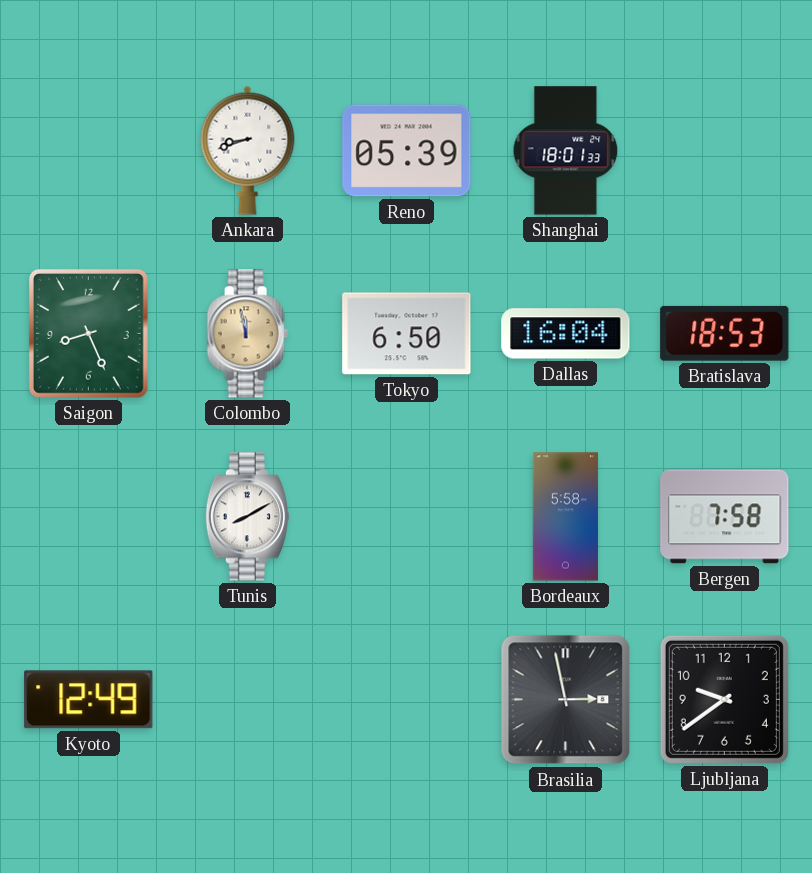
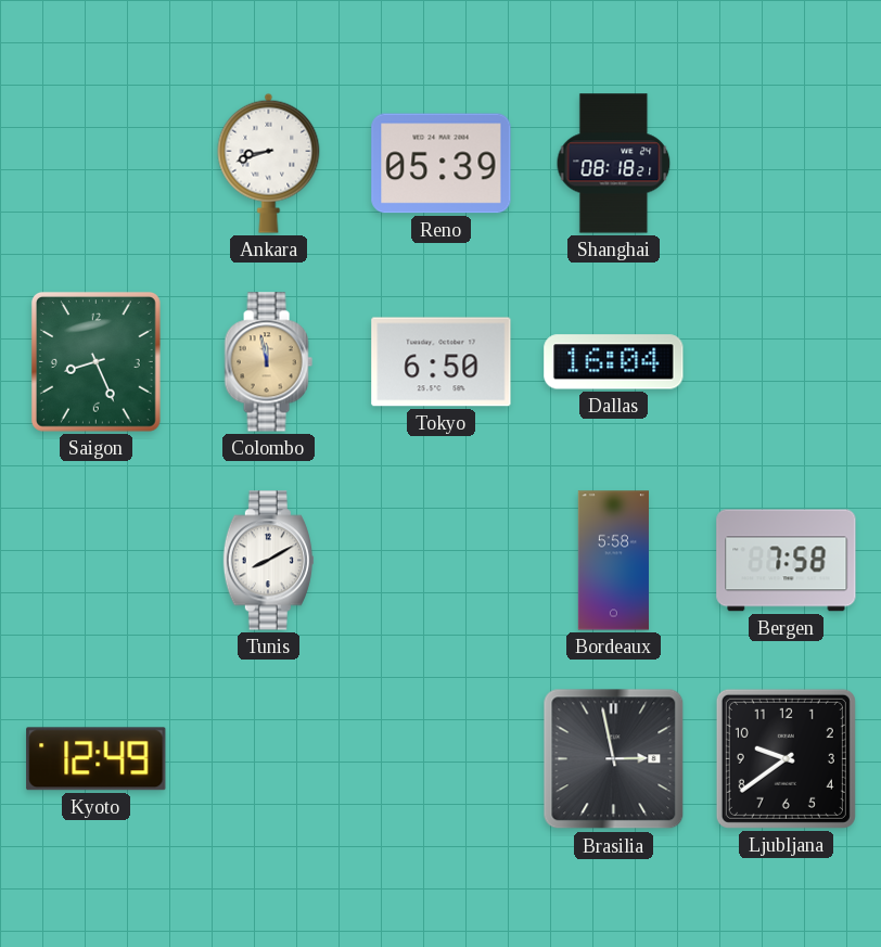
Shanghai: 18:01 -> 08:18 (614, 164)
Bratislava: 18:53 -> none (725, 333)
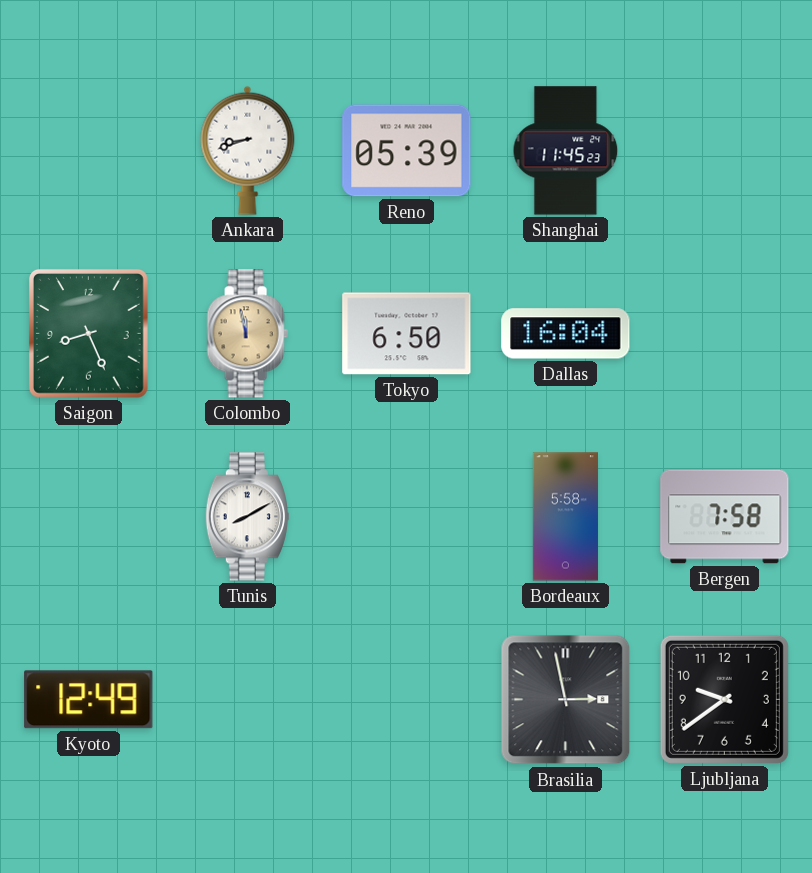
Shanghai: 08:18 -> 11:45 (566, 151)
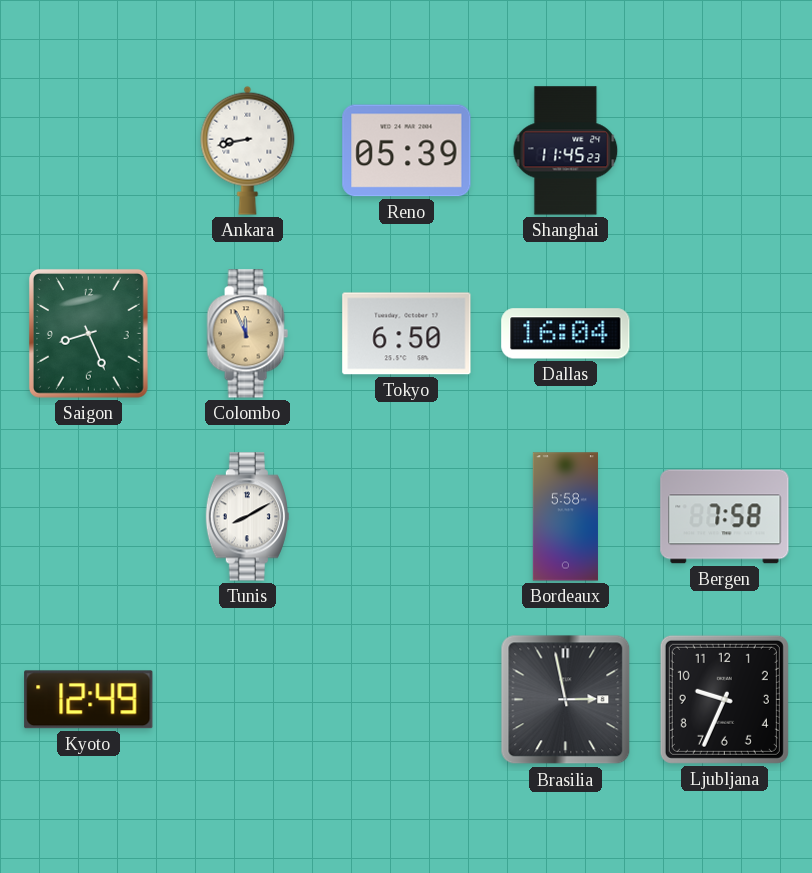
Ankara: 8:42 -> 8:43 (248, 150)
Colombo: 11:58 -> 11:56 (247, 334)
Ljubljana: 9:39 -> 9:34 (724, 699)
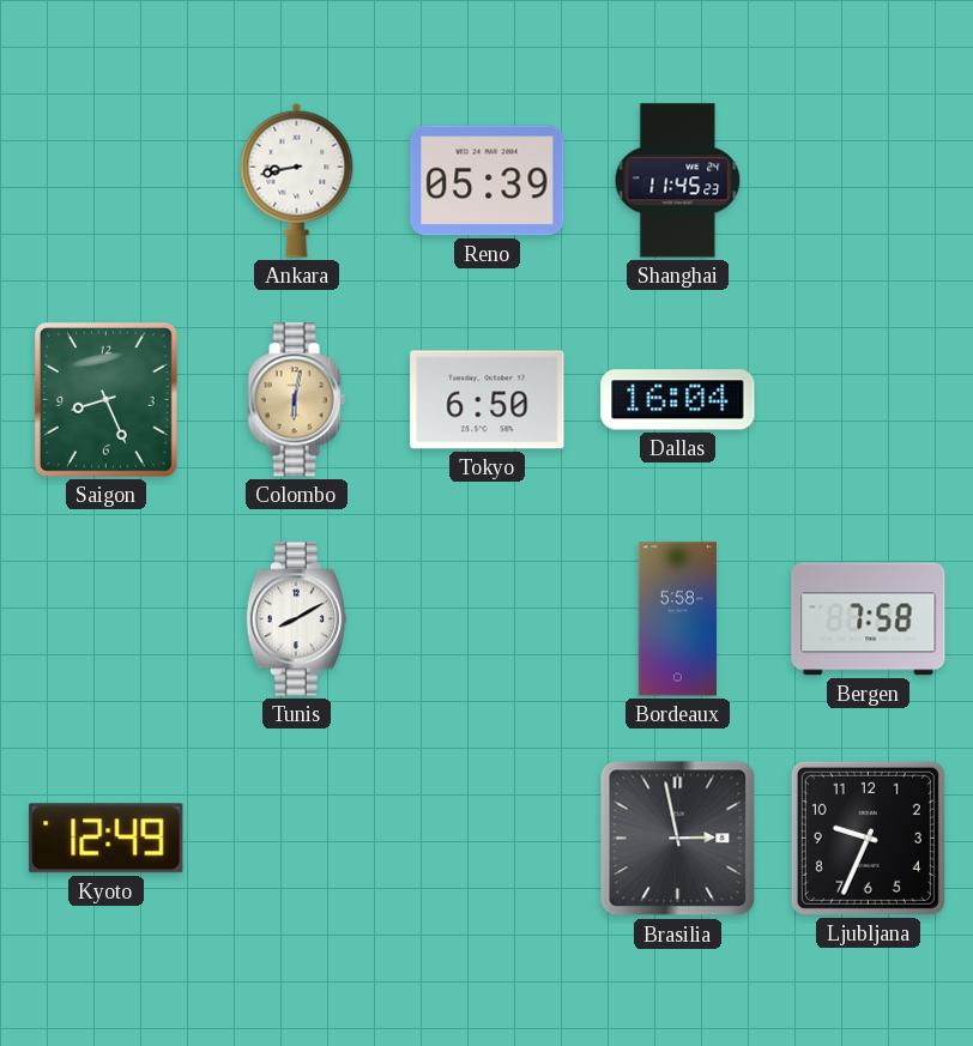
Colombo: 11:56 -> 6:02 (296, 400)
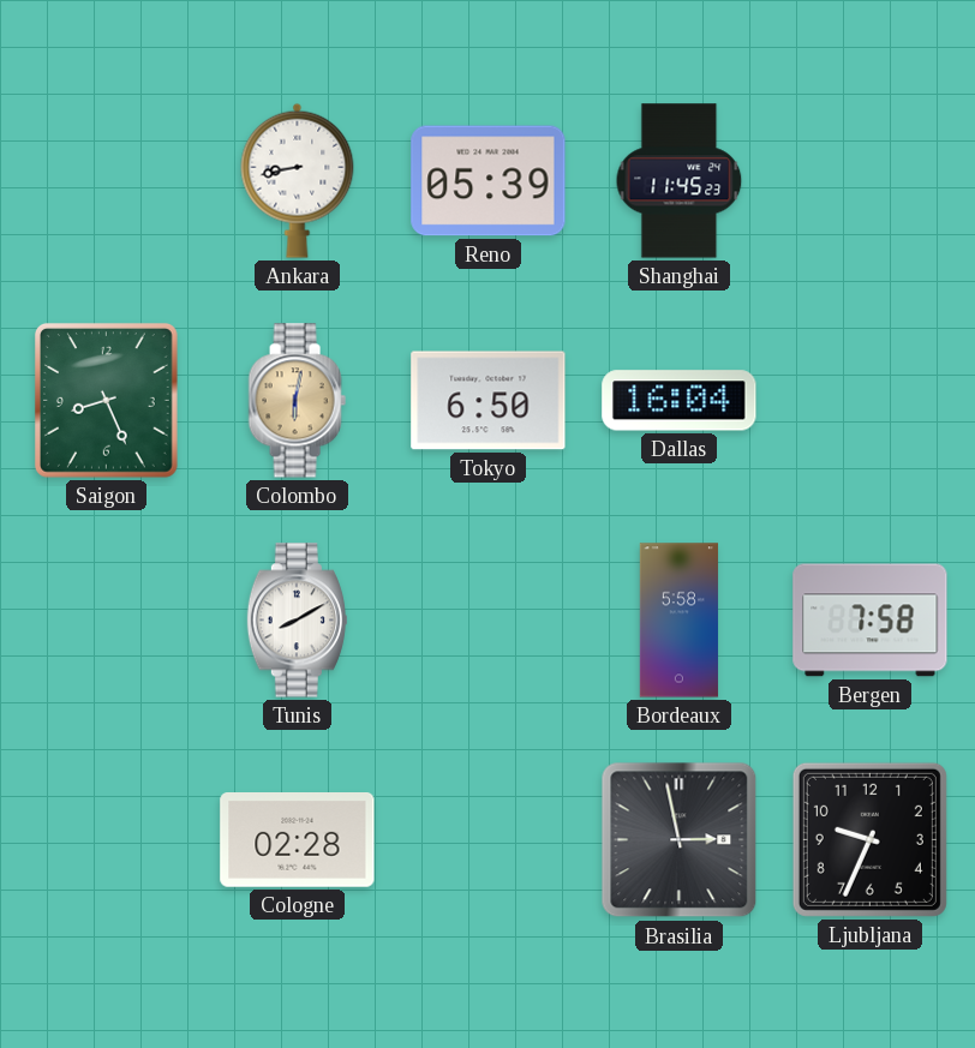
Kyoto: 12:49 -> none (107, 839)
Cologne: none -> 02:28 (298, 840)
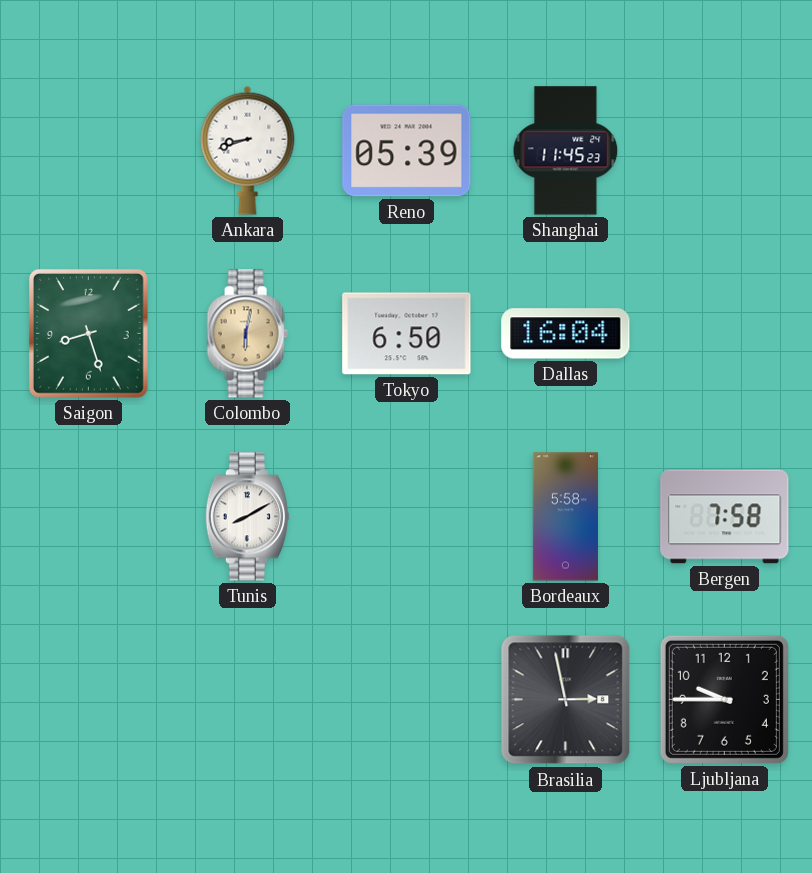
Ankara: 8:43 -> 8:42 (248, 150)
Saigon: 8:26 -> 8:27 (88, 333)
Cologne: 02:28 -> none (298, 840)
Ljubljana: 9:34 -> 9:45 (724, 699)
